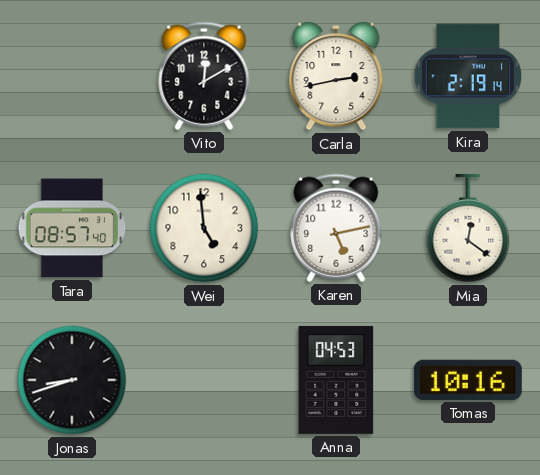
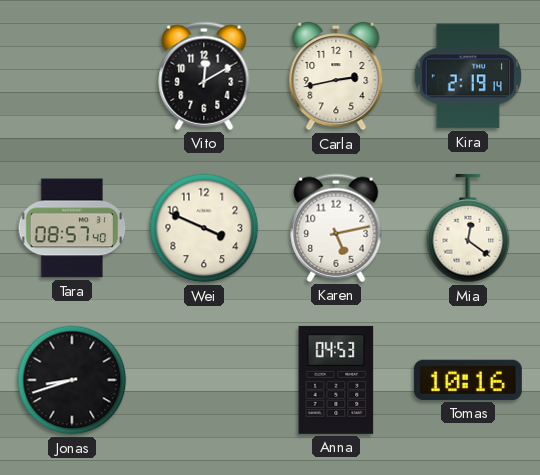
Wei: 4:59 -> 3:49 (204, 228)
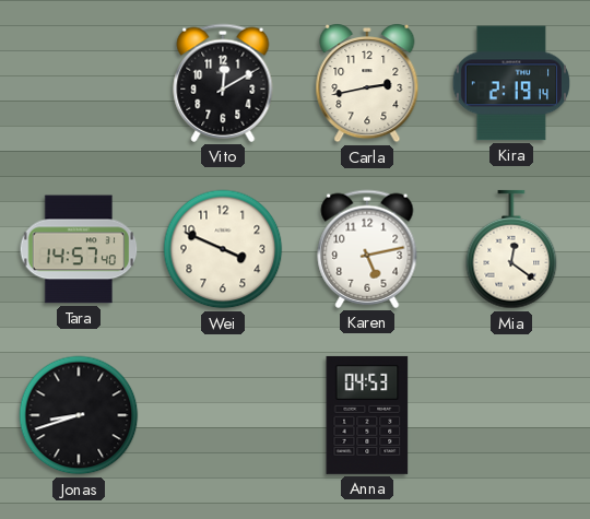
Tara: 08:57 -> 14:57 (79, 249)
Tomas: 10:16 -> none (468, 380)
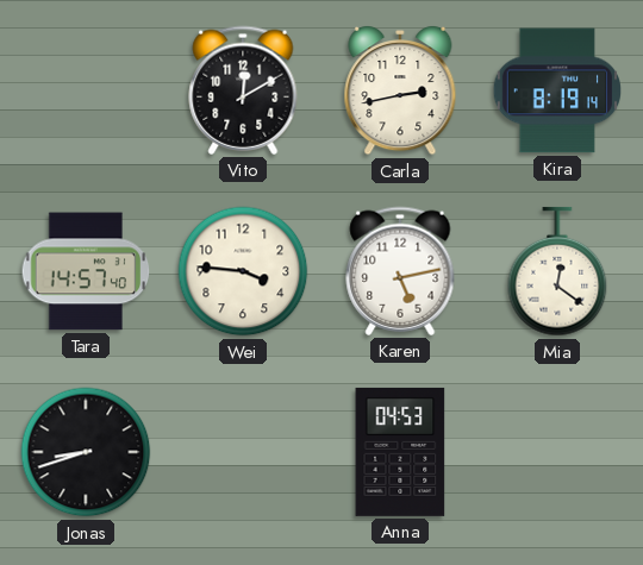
Kira: 2:19 -> 8:19 (556, 90)
Wei: 3:49 -> 3:46 (243, 271)
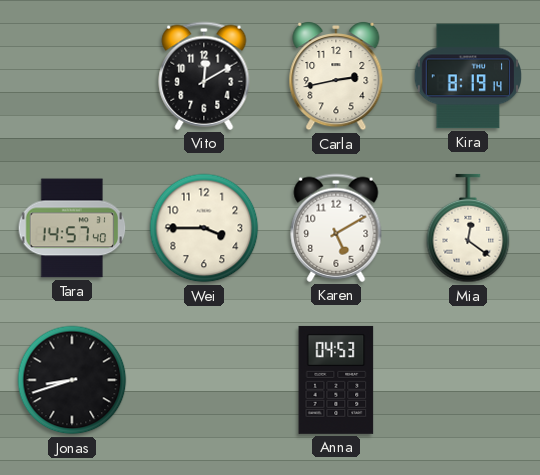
Wei: 3:46 -> 3:45 (204, 228)
Karen: 5:13 -> 5:10 (336, 228)
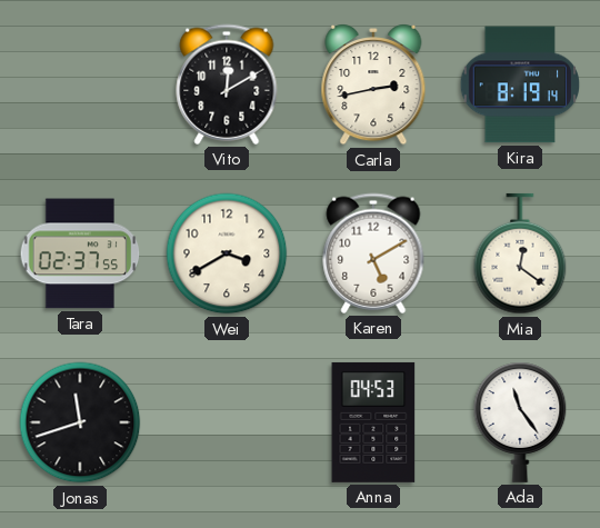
Tara: 14:57 -> 02:37 (80, 253)
Wei: 3:45 -> 3:40 (227, 253)
Jonas: 8:42 -> 11:42 (80, 422)
Ada: none -> 11:24 (520, 422)
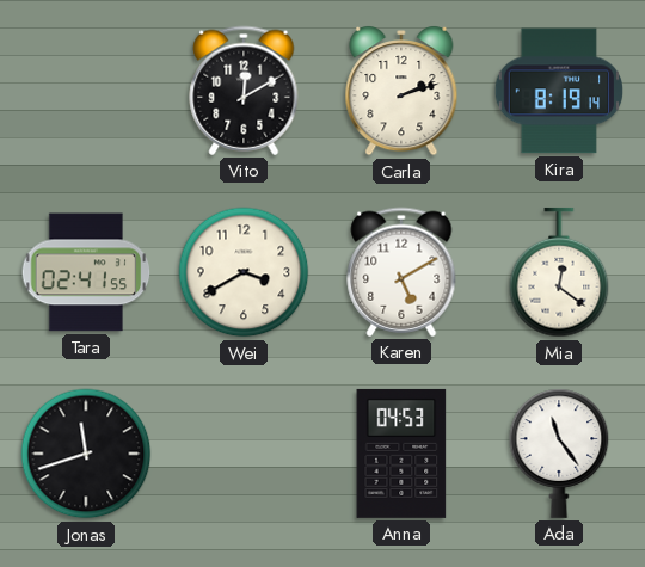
Carla: 2:43 -> 2:12 (401, 92)
Tara: 02:37 -> 02:41 (86, 272)
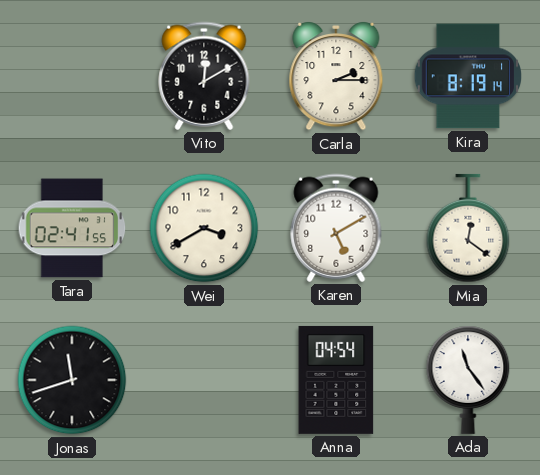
Carla: 2:12 -> 2:15 (336, 77)
Anna: 04:53 -> 04:54 (336, 380)
